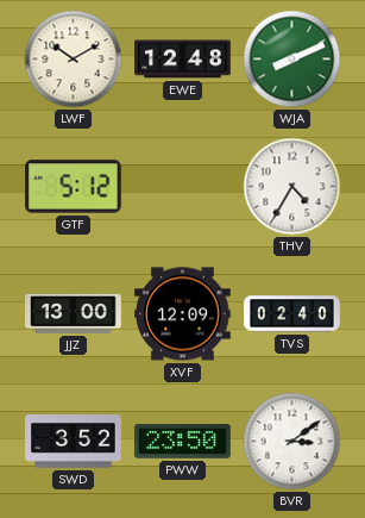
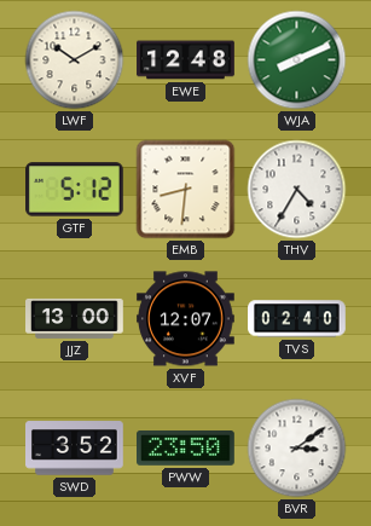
EMB: none -> 8:31 (186, 190)
XVF: 12:09 -> 12:07 (186, 319)
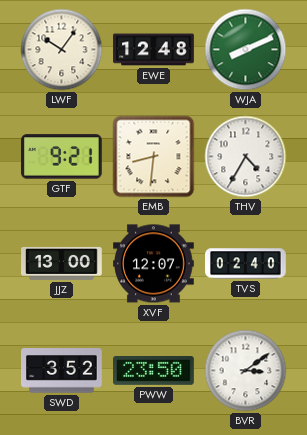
LWF: 10:10 -> 10:06 (62, 50)
GTF: 5:12 -> 9:21 (62, 157)
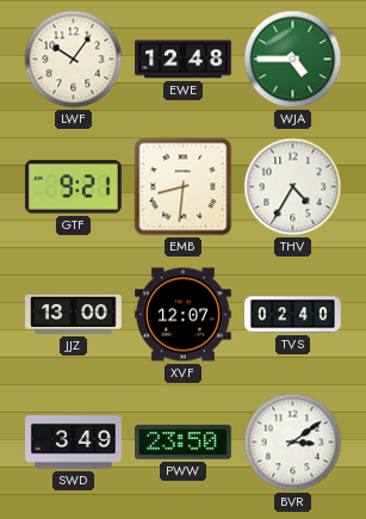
WJA: 8:11 -> 4:45 (293, 60)
SWD: 3:52 -> 3:49 (74, 443)
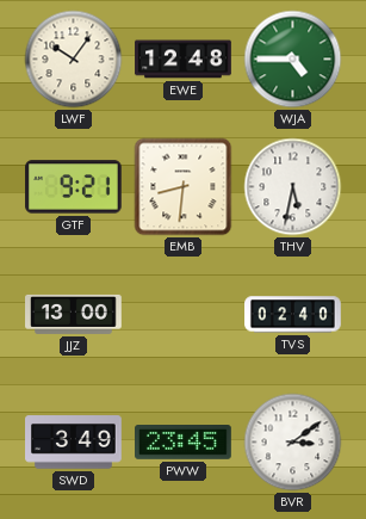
THV: 4:35 -> 5:32 (293, 187)
XVF: 12:07 -> none (184, 315)
PWW: 23:50 -> 23:45 (184, 443)
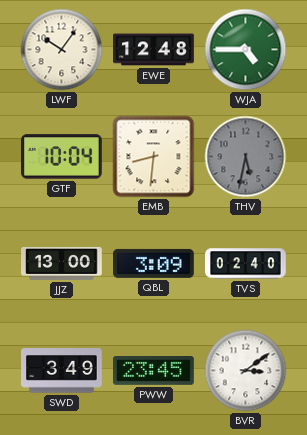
GTF: 9:21 -> 10:04 (62, 157)
THV dial: white -> grey (246, 157)
QBL: none -> 3:09 (154, 263)
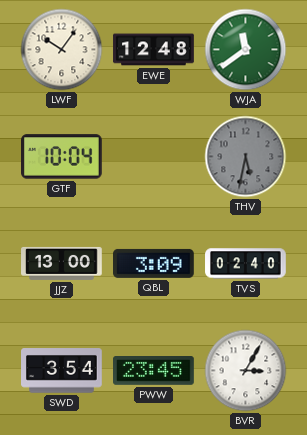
WJA: 4:45 -> 11:39 (246, 50)
EMB: 8:31 -> none (154, 157)
SWD: 3:49 -> 3:54 (62, 371)
BVR: 3:09 -> 3:05 (246, 371)
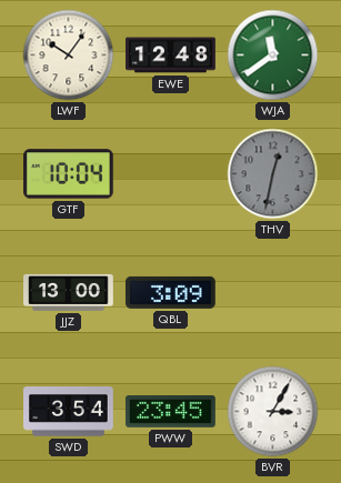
THV: 5:32 -> 12:32 (273, 174)
TVS: 02:40 -> none (246, 264)
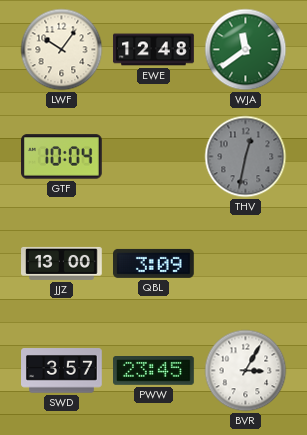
SWD: 3:54 -> 3:57 (62, 371)
